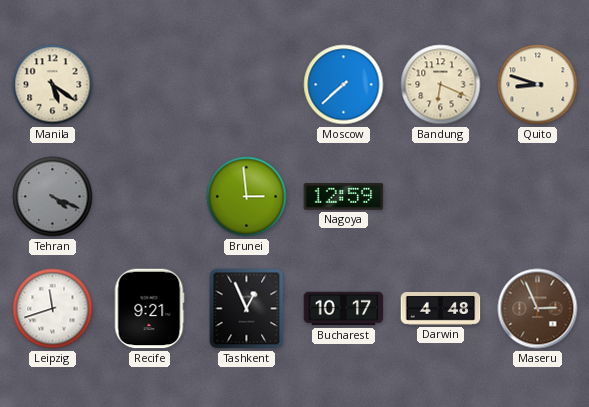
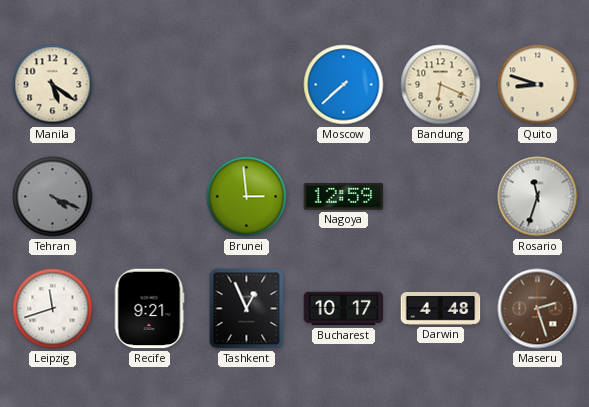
Rosario: none -> 11:33 (538, 197)
Maseru: 2:56 -> 2:27 (538, 309)
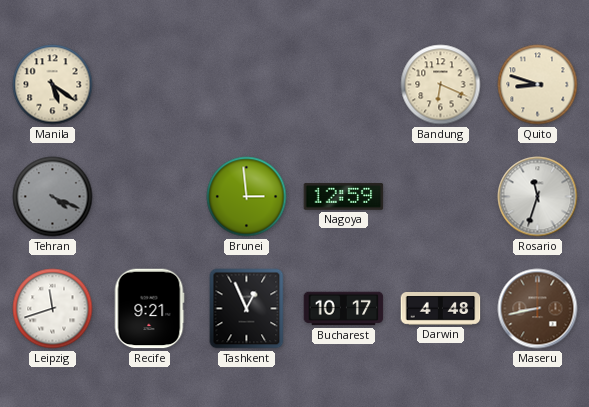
Moscow: 7:38 -> none (344, 85)
Maseru: 2:27 -> 8:43 (538, 309)
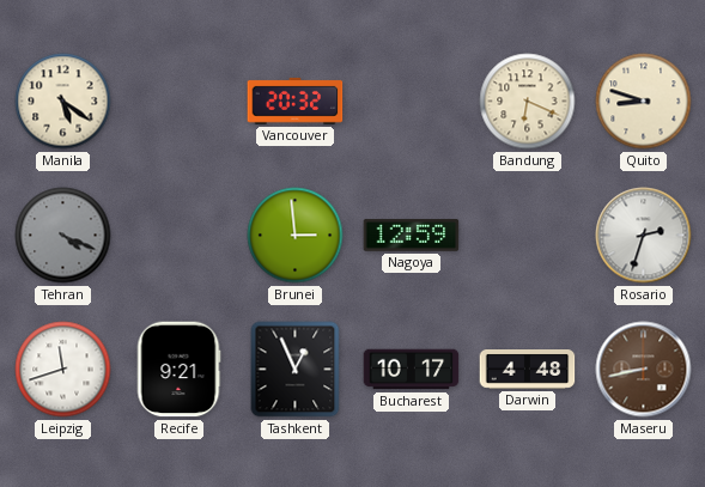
Vancouver: none -> 20:32 (296, 101)
Rosario: 11:33 -> 2:33 (644, 236)
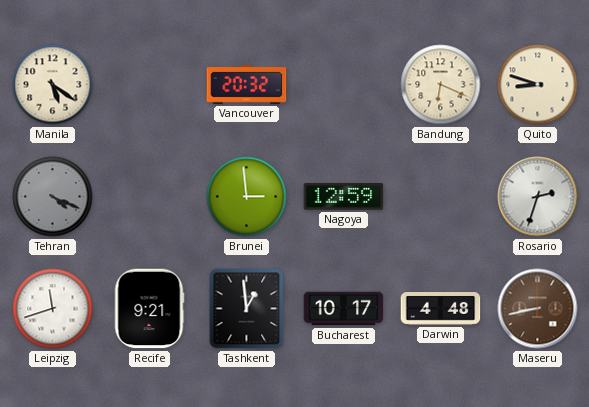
Tashkent: 12:56 -> 12:59 (247, 309)
